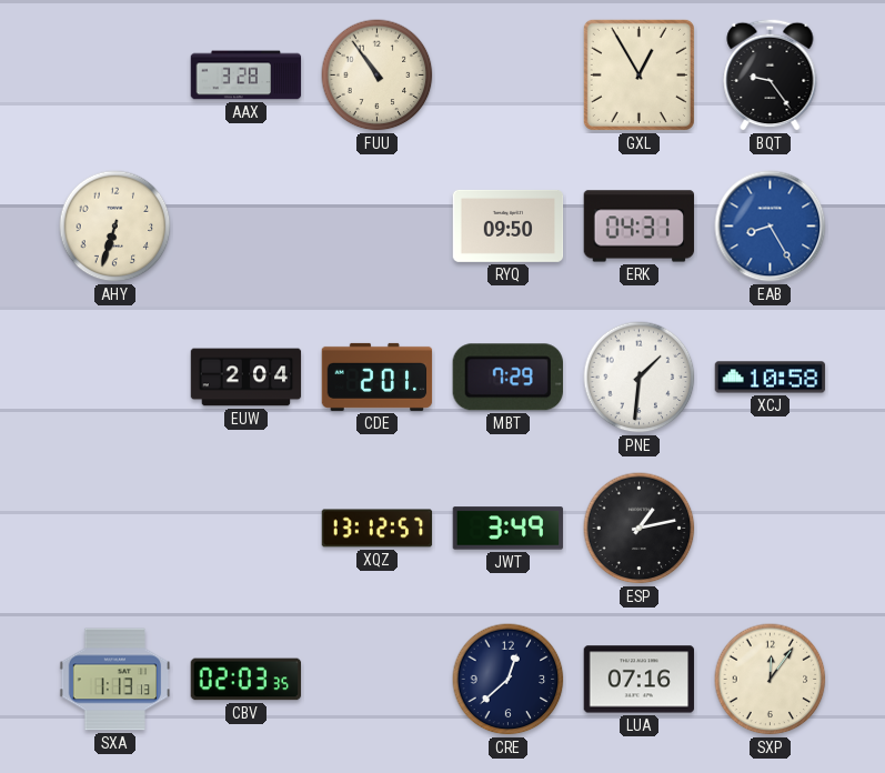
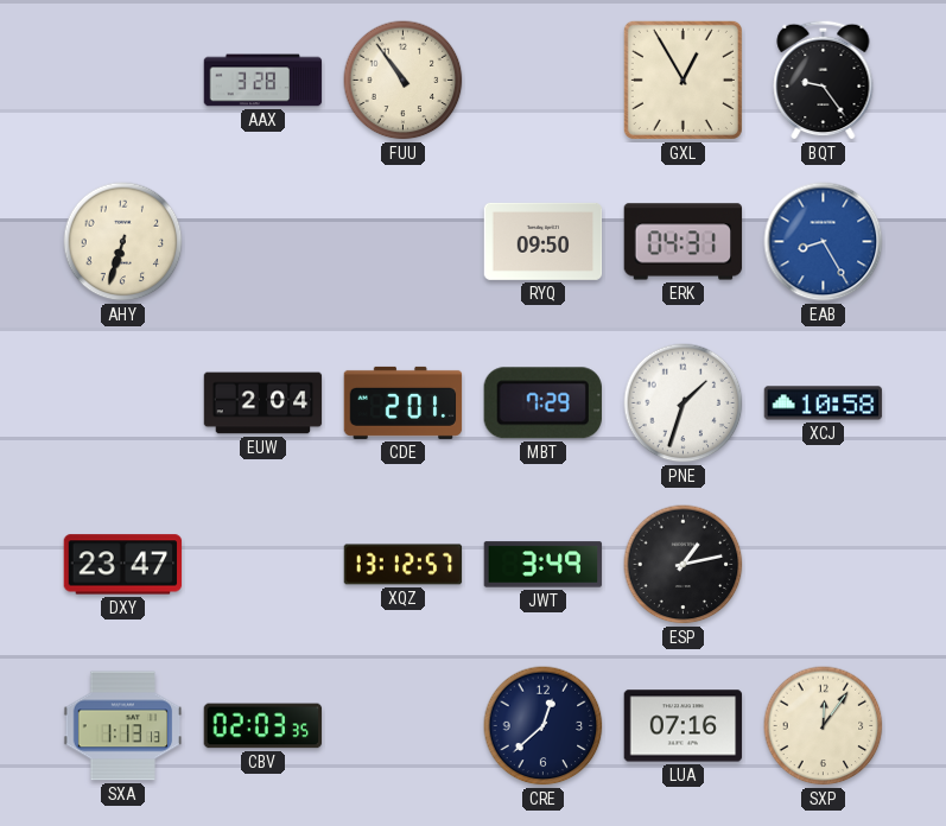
PNE: 1:31 -> 1:33 (684, 404)
DXY: none -> 23:47 (123, 565)
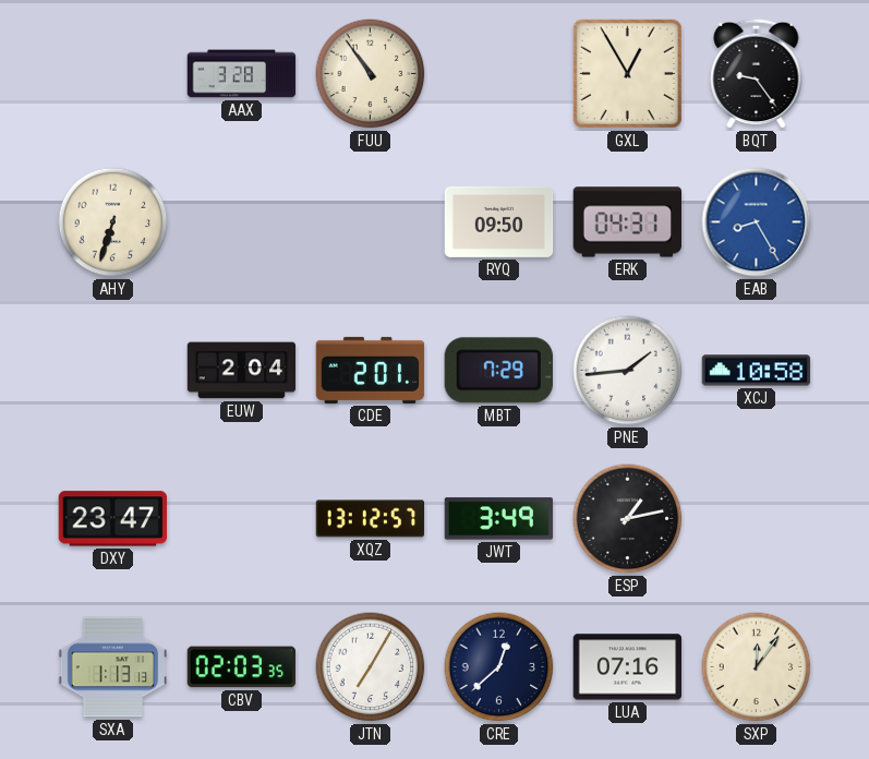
PNE: 1:33 -> 1:44 (628, 371)
JTN: none -> 7:05 (371, 667)
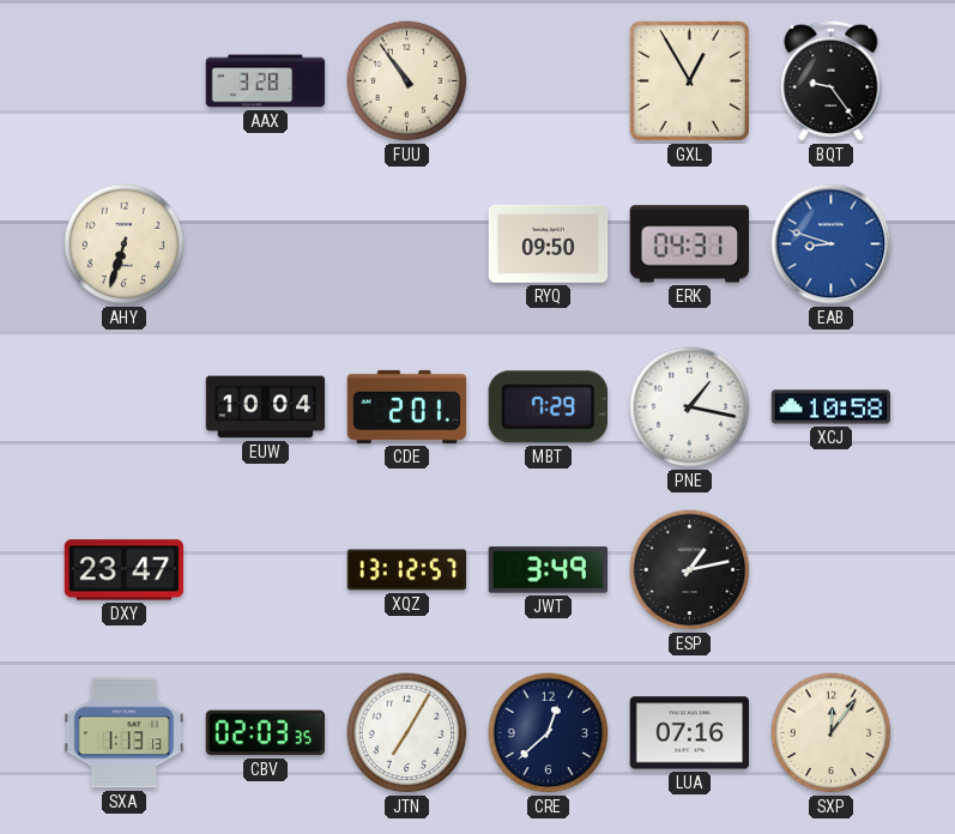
EAB: 8:25 -> 8:48 (832, 244)
EUW: 2:04 -> 10:04 (266, 407)
PNE: 1:44 -> 1:17 (690, 407)
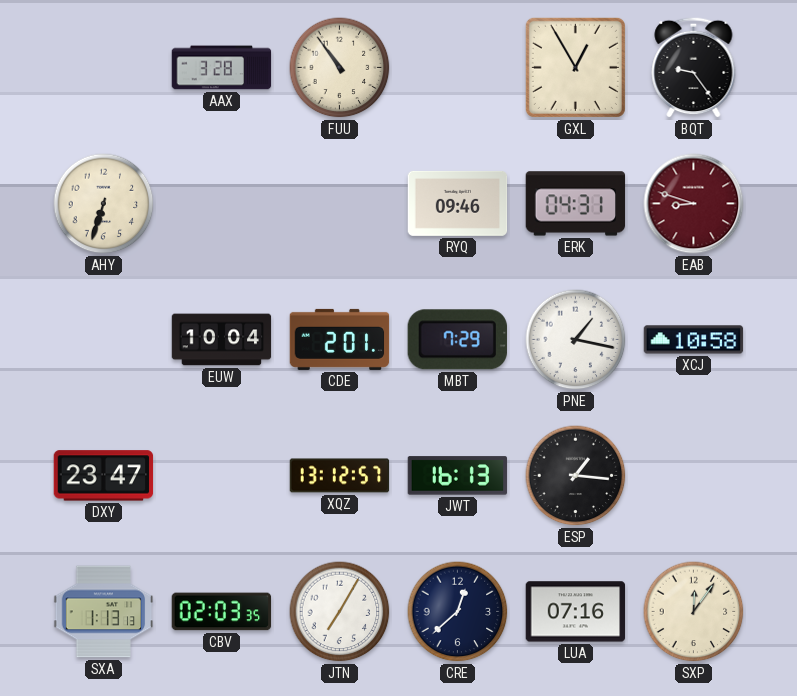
RYQ: 09:50 -> 09:46 (458, 203)
EAB dial: blue -> burgundy (694, 204)
JWT: 3:49 -> 16:13 (458, 476)
ESP: 1:13 -> 1:16 (576, 476)
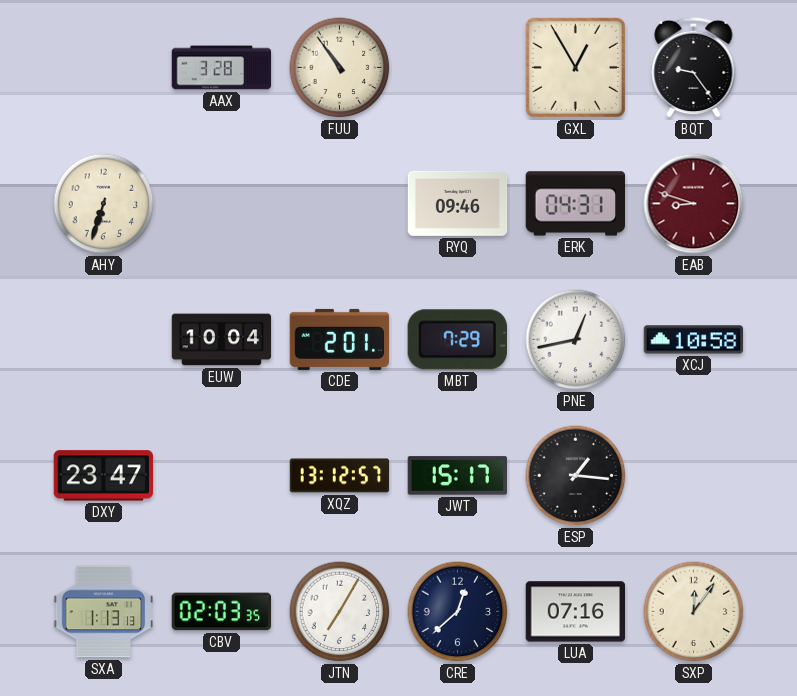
PNE: 1:17 -> 12:43 (576, 340)
JWT: 16:13 -> 15:17 (458, 476)
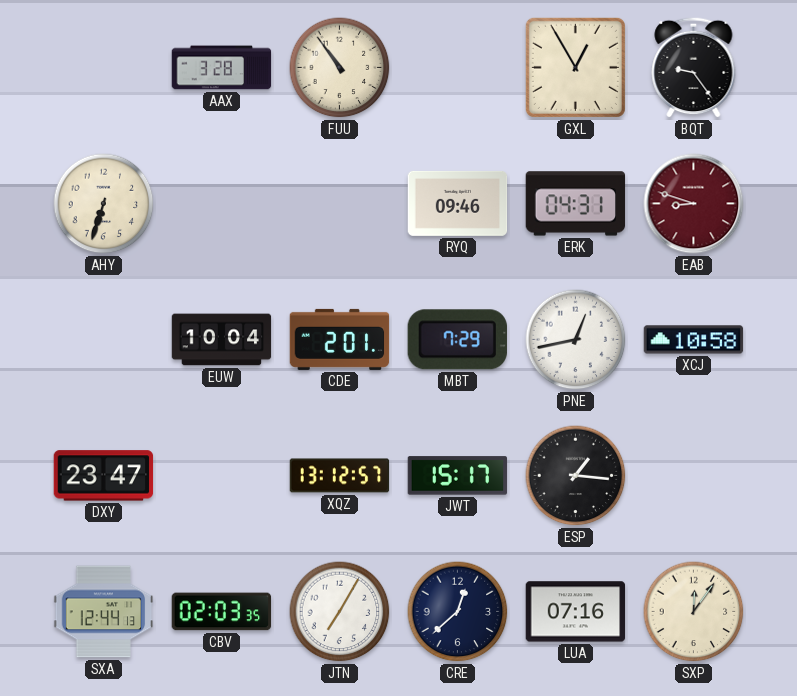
SXA: 1:13 -> 12:44 (104, 612)
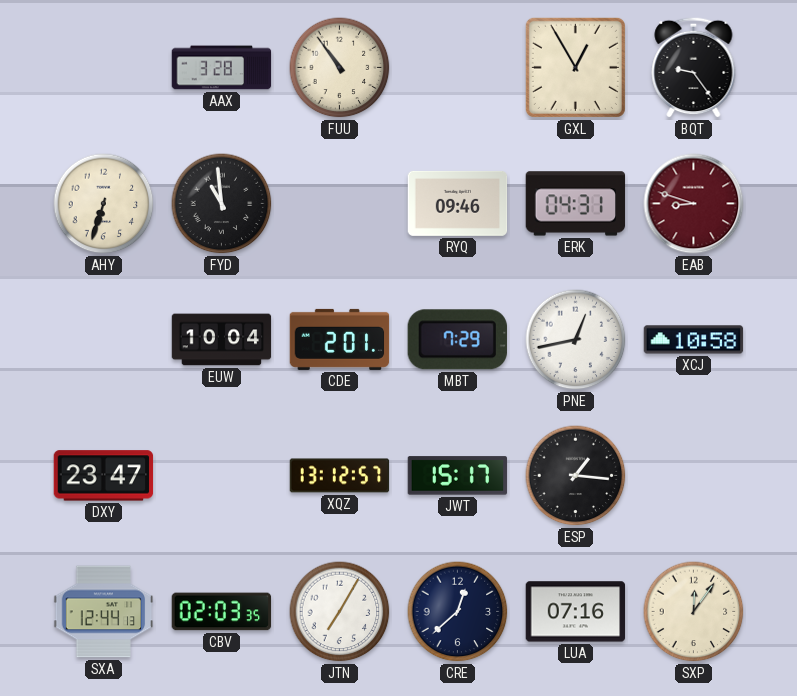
FYD: none -> 10:59 (222, 204)
